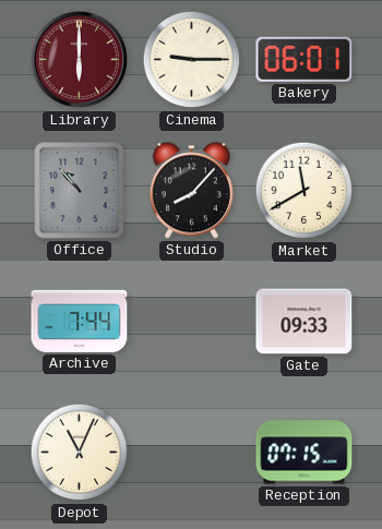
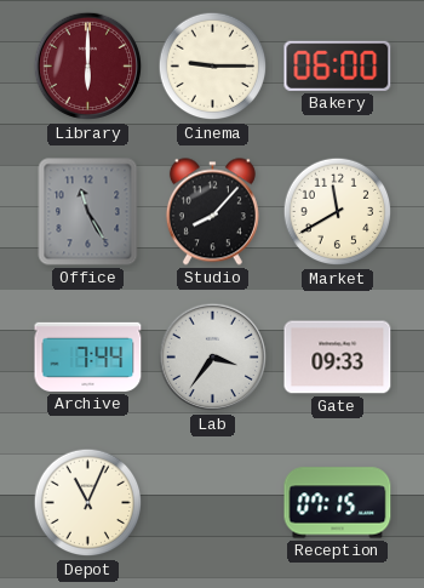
Bakery: 06:01 -> 06:00 (338, 65)
Office: 10:53 -> 11:25 (88, 212)
Lab: none -> 3:36 (213, 358)
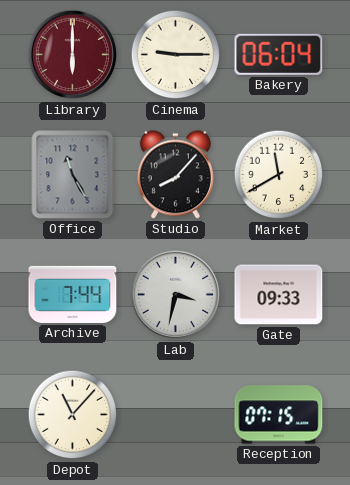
Bakery: 06:00 -> 06:04 (279, 54)
Lab: 3:36 -> 3:32 (176, 295)
Depot: 11:04 -> 11:07 (73, 415)
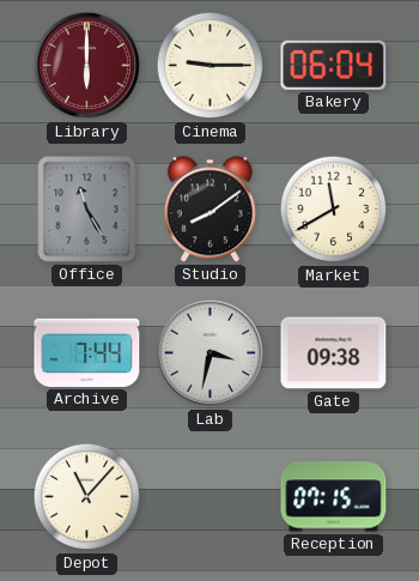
Studio: 8:07 -> 8:09 (209, 210)
Gate: 09:33 -> 09:38 (334, 353)
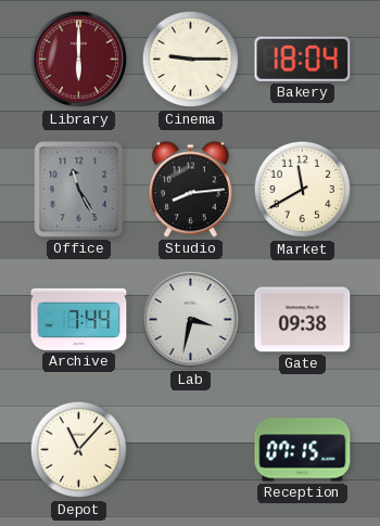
Bakery: 06:04 -> 18:04 (303, 59)
Studio: 8:09 -> 8:14 (190, 190)
